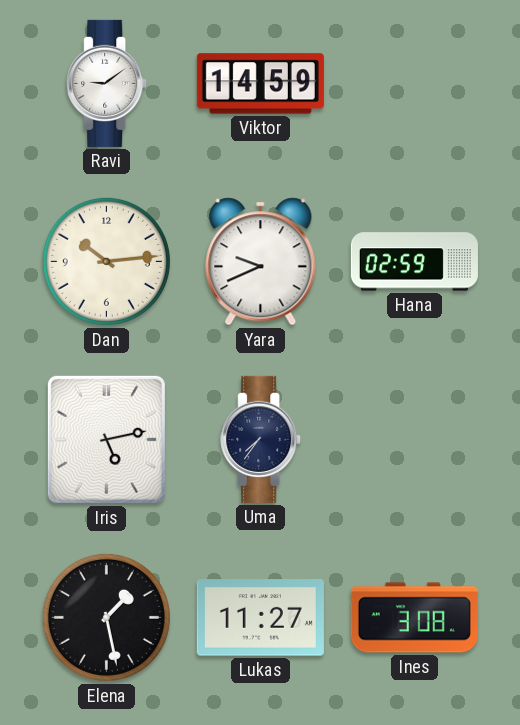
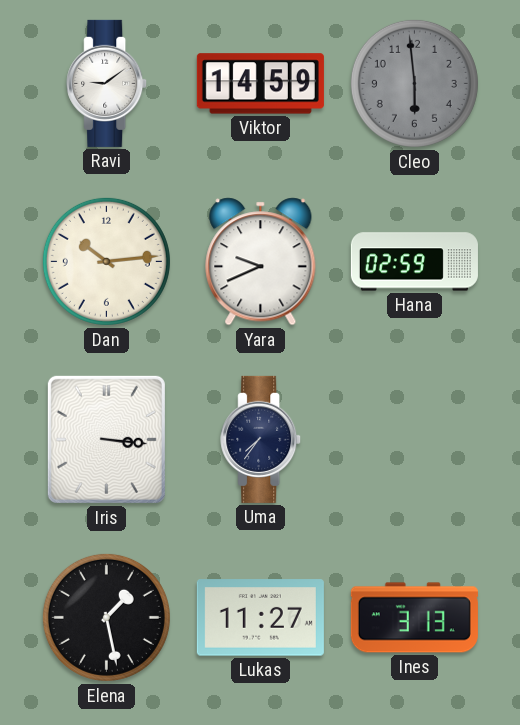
Cleo: none -> 5:59 (414, 83)
Iris: 5:13 -> 3:16 (106, 439)
Ines: 3:08 -> 3:13 (414, 618)
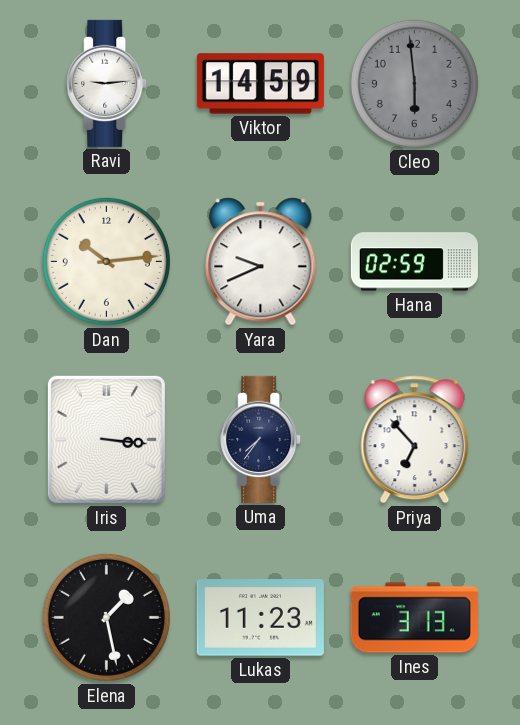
Ravi: 9:09 -> 9:14 (107, 83)
Priya: none -> 6:53 (415, 440)
Lukas: 11:27 -> 11:23 (260, 618)
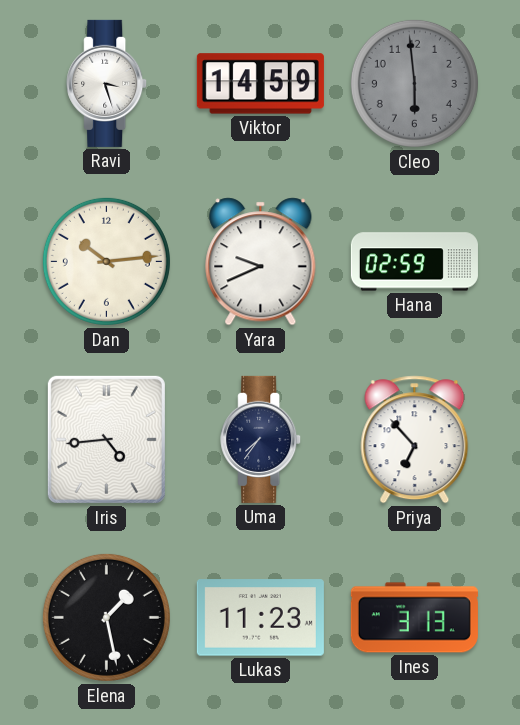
Ravi: 9:14 -> 3:27 (107, 83)
Iris: 3:16 -> 4:44 (106, 439)
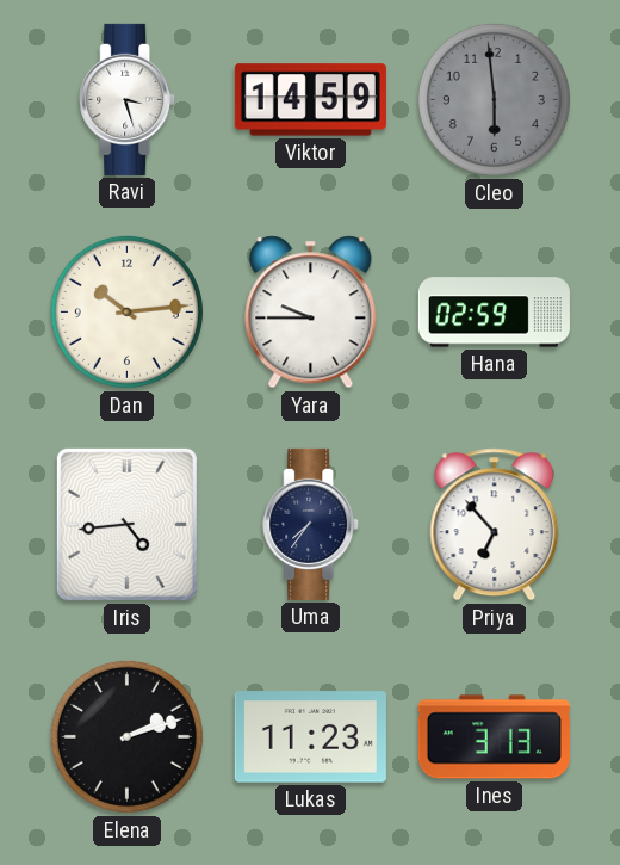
Yara: 9:41 -> 9:45 (311, 313)
Elena: 1:28 -> 2:12 (126, 736)
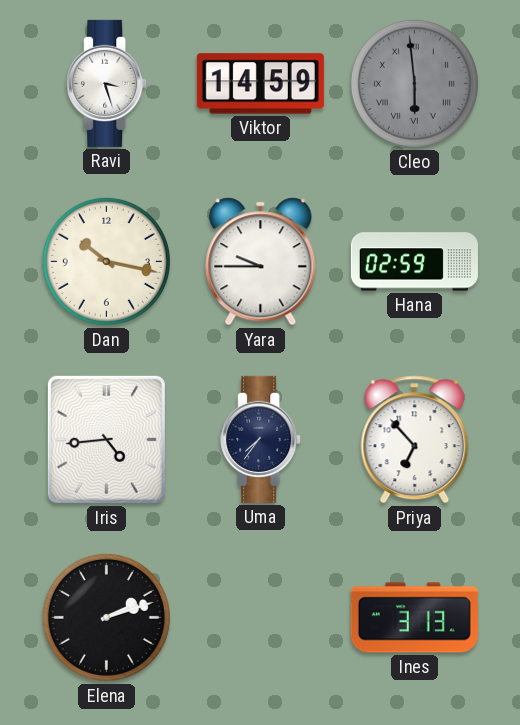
Cleo numerals: Arabic -> Roman (414, 83)
Dan: 10:14 -> 10:17 (106, 261)
Lukas: 11:23 -> none (310, 737)
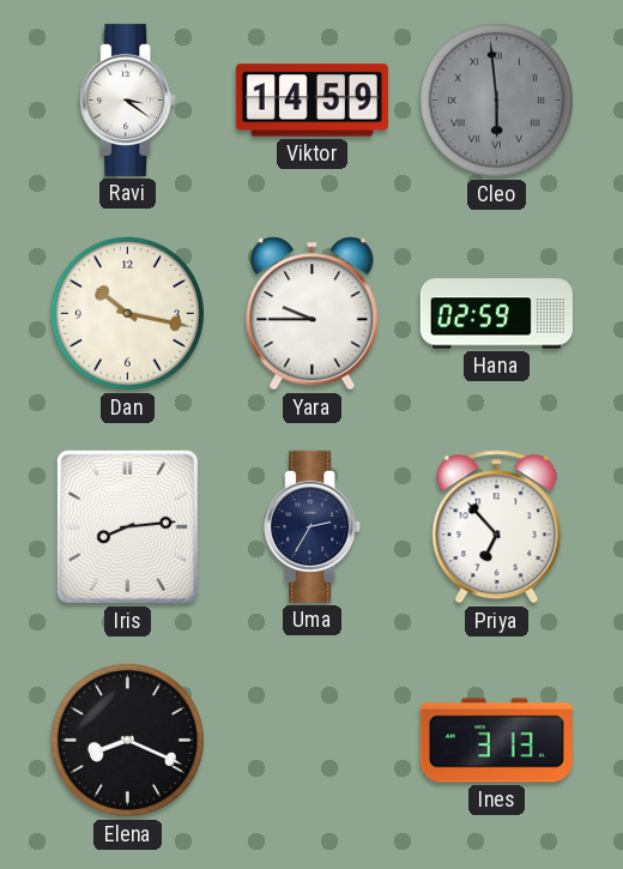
Ravi: 3:27 -> 3:21 (128, 99)
Iris: 4:44 -> 8:14 (127, 526)
Uma: 7:36 -> 2:35 (313, 526)
Elena: 2:12 -> 8:19 (127, 740)
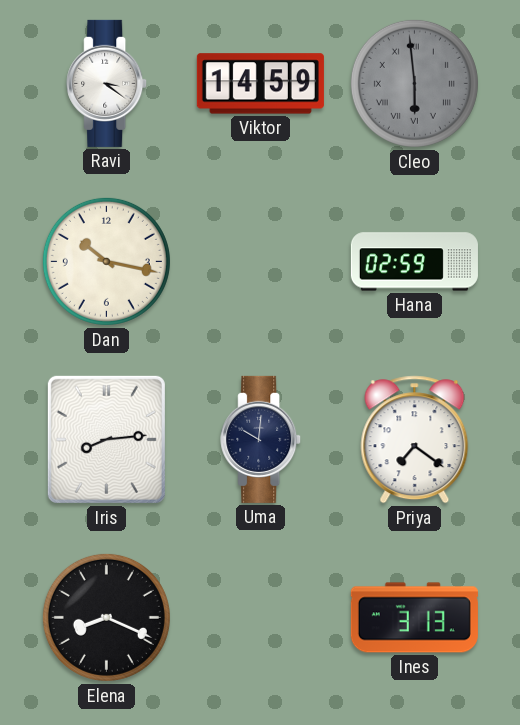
Yara: 9:45 -> none (313, 314)
Uma: 2:35 -> 10:01 (261, 439)
Priya: 6:53 -> 7:21 (415, 440)
